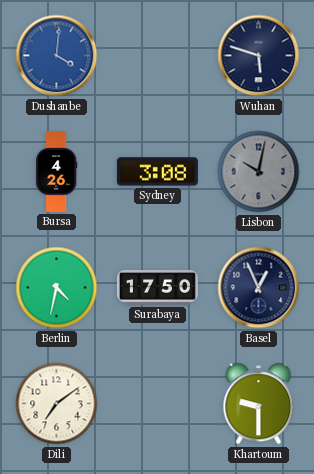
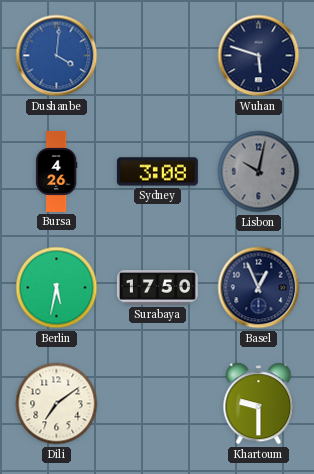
Berlin: 4:32 -> 5:32 (57, 288)
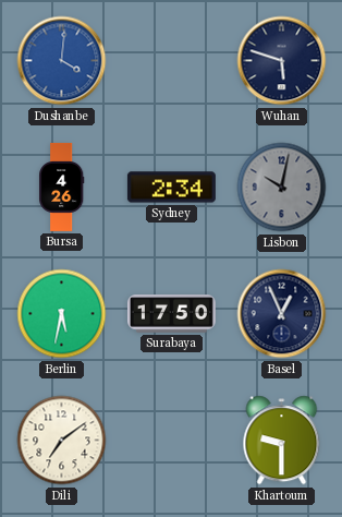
Sydney: 3:08 -> 2:34 (171, 188)
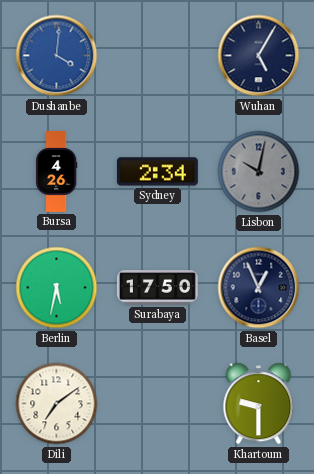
Wuhan: 5:48 -> 5:05 (259, 56)
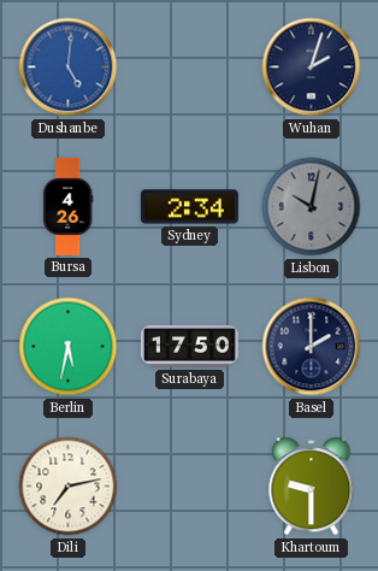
Dushanbe: 4:01 -> 5:01 (69, 67)
Wuhan: 5:05 -> 2:03 (312, 67)
Basel: 12:56 -> 2:00 (312, 347)
Dili: 7:09 -> 7:13 (69, 487)
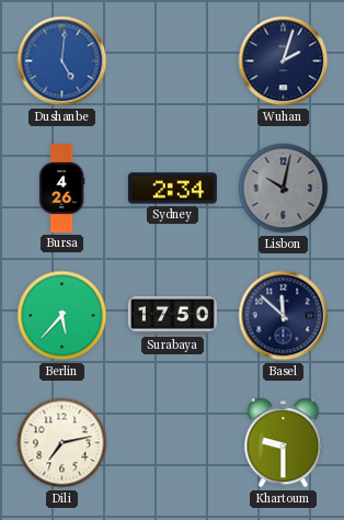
Berlin: 5:32 -> 5:37 (62, 316)
Basel: 2:00 -> 11:52 (284, 316)
